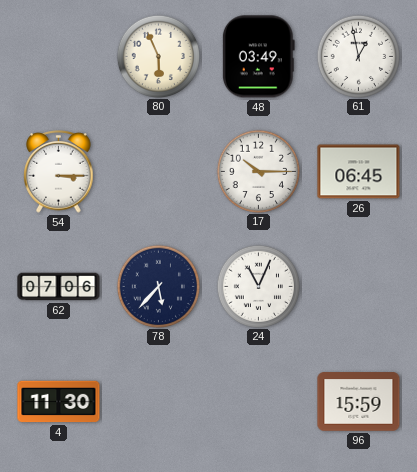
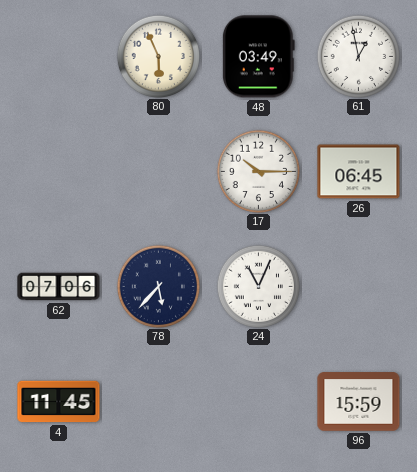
54: 3:15 -> none (59, 172)
4: 11:30 -> 11:45 (59, 402)
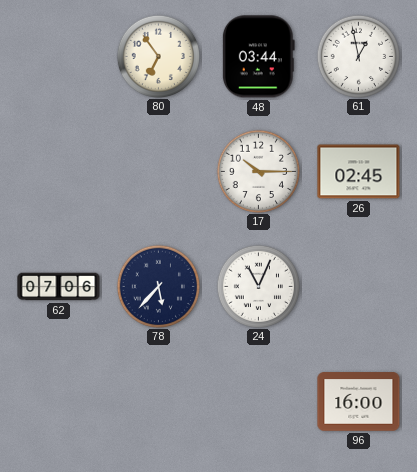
80: 5:56 -> 6:54 (158, 56)
48: 03:49 -> 03:44 (258, 57)
26: 06:45 -> 02:45 (359, 172)
4: 11:45 -> none (59, 402)
96: 15:59 -> 16:00 (359, 402)
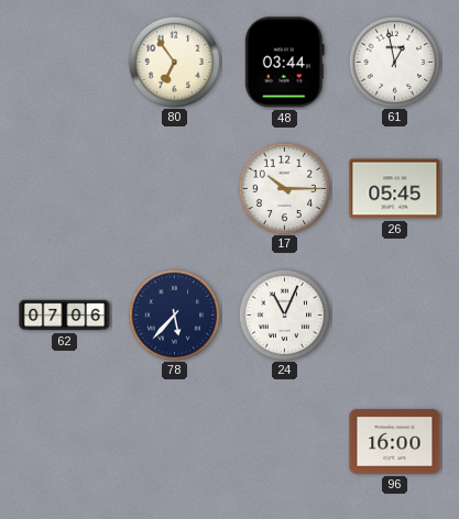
26: 02:45 -> 05:45 (395, 189)
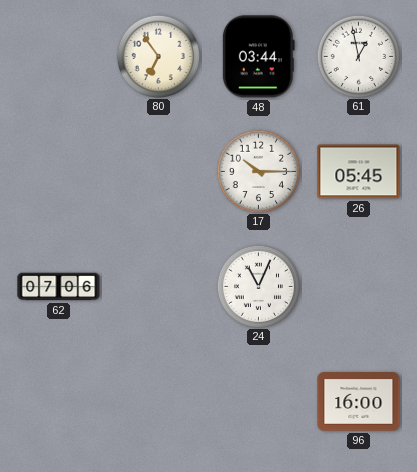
78: 5:37 -> none (174, 314)
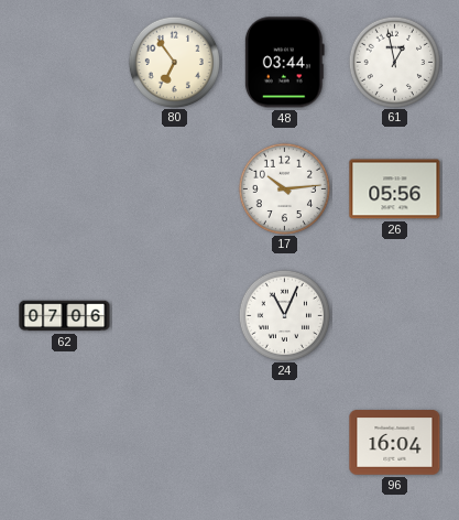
17: 10:15 -> 10:14 (284, 188)
26: 05:45 -> 05:56 (395, 189)
96: 16:00 -> 16:04 (395, 443)
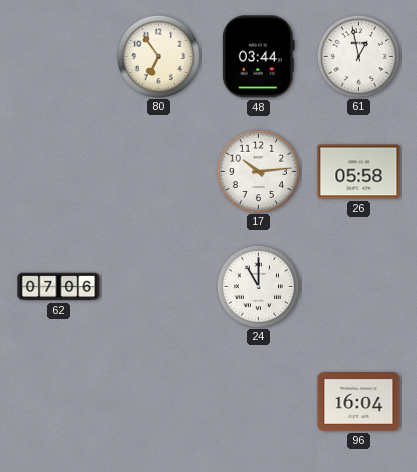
26: 05:56 -> 05:58 (359, 172)
24: 11:04 -> 11:00 (258, 286)
